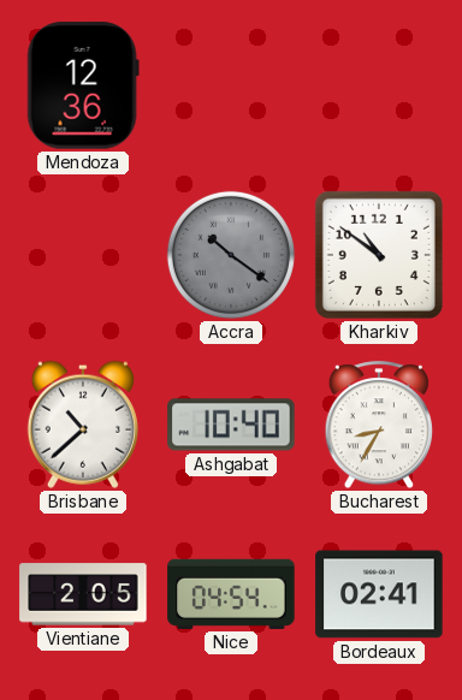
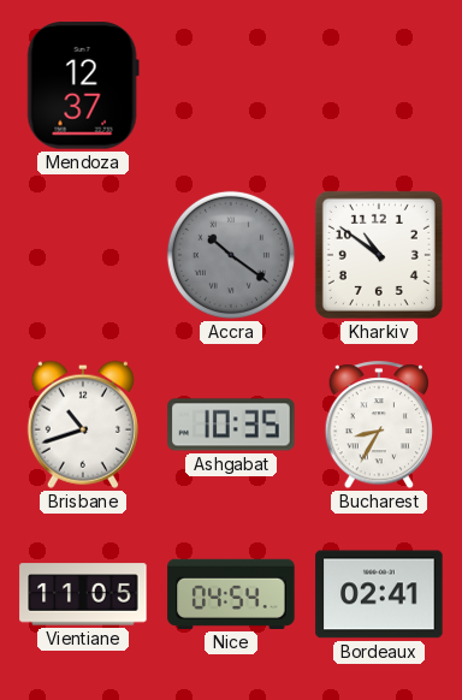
Mendoza: 12:36 -> 12:37 (83, 85)
Brisbane: 10:38 -> 10:42 (83, 425)
Ashgabat: 10:40 -> 10:35 (231, 425)
Vientiane: 2:05 -> 11:05 (83, 594)
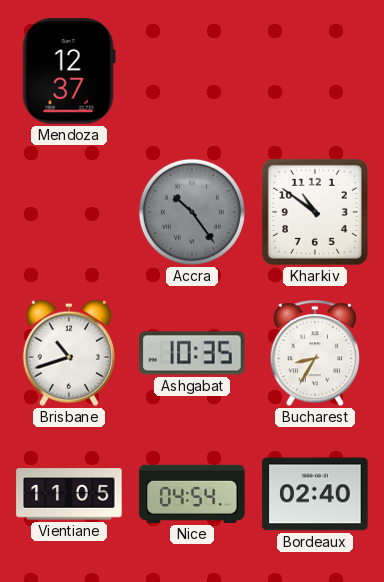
Accra: 10:21 -> 10:24 (192, 212)
Bordeaux: 02:41 -> 02:40 (315, 494)
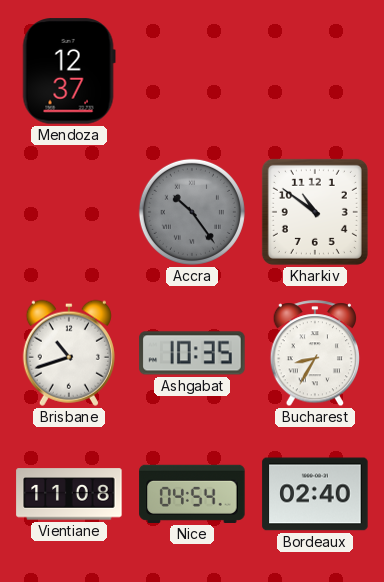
Vientiane: 11:05 -> 11:08 (69, 494)
